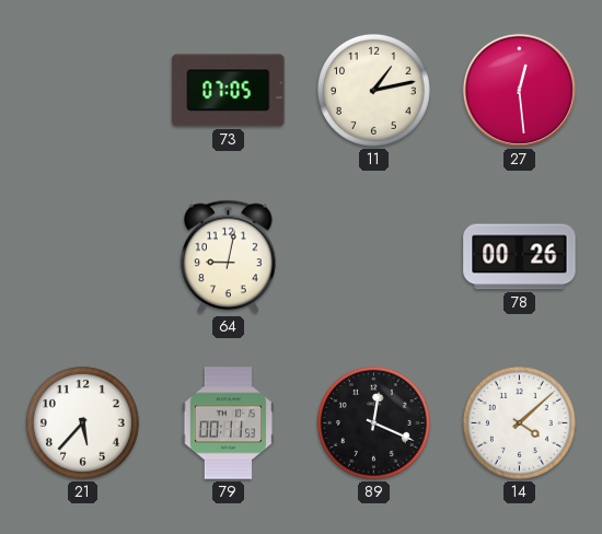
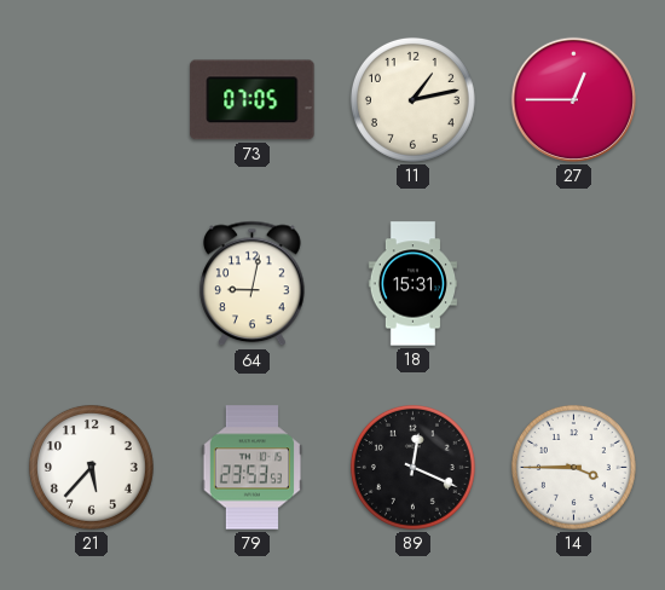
27: 12:29 -> 12:45 (573, 99)
18: none -> 15:31 (412, 284)
78: 00:26 -> none (520, 257)
79: 00:11 -> 23:53 (253, 468)
14: 4:08 -> 3:45 (573, 467)
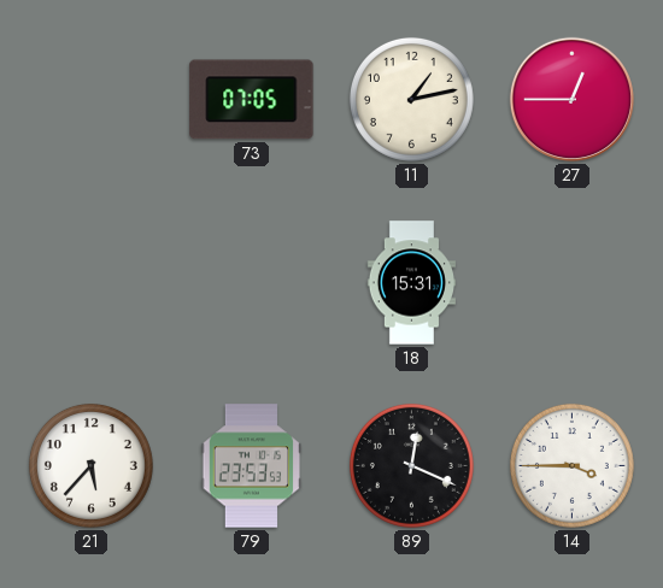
64: 9:02 -> none (253, 284)
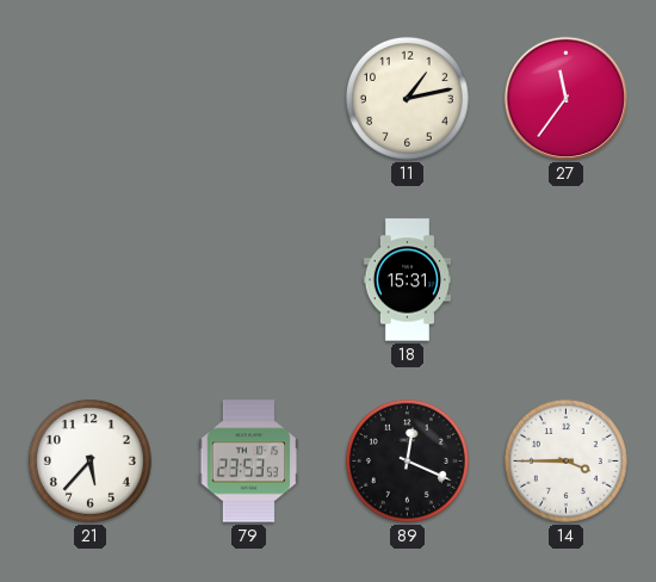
73: 07:05 -> none (252, 100)
27: 12:45 -> 11:36 (565, 98)
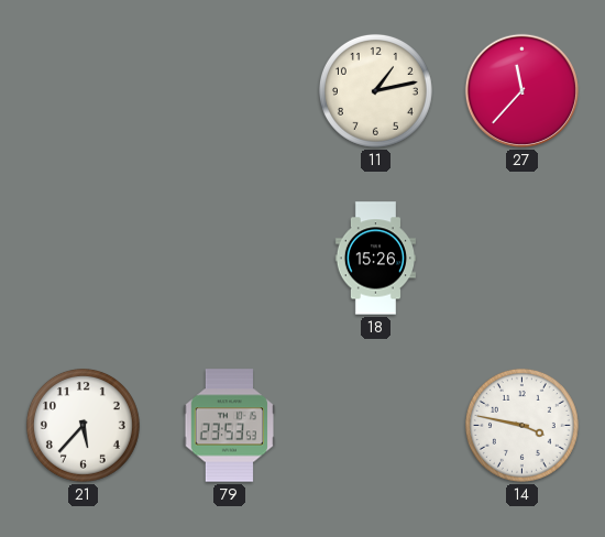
27: 11:36 -> 11:37 (521, 90)
18: 15:31 -> 15:26 (375, 259)
89: 12:19 -> none (407, 460)
14: 3:45 -> 3:47 (521, 425)
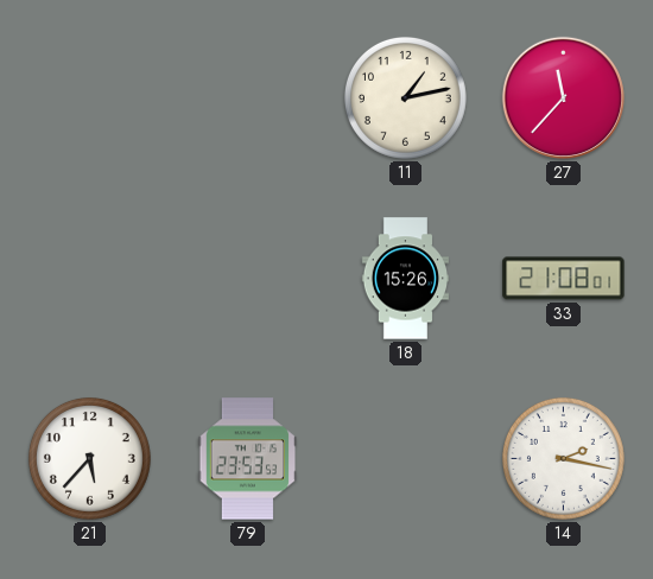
33: none -> 21:08 (564, 279)
14: 3:47 -> 2:17 (563, 458)
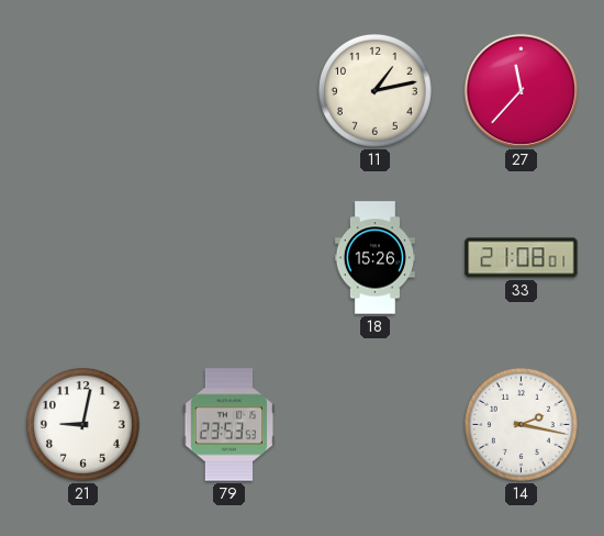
21: 5:37 -> 9:02 (82, 424)
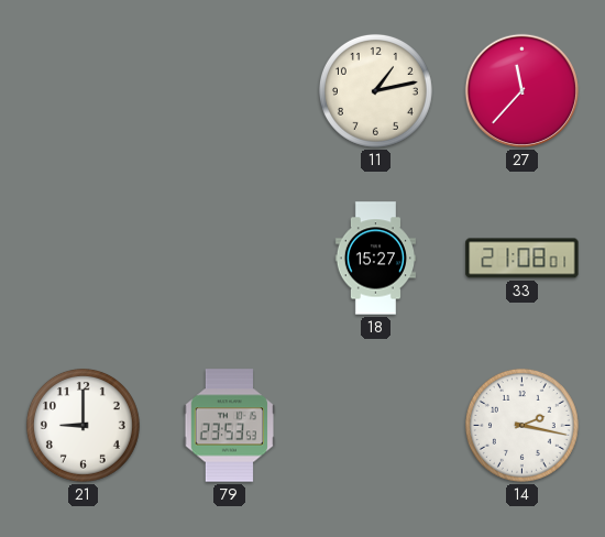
18: 15:26 -> 15:27 (375, 259)
21: 9:02 -> 9:00 (82, 425)
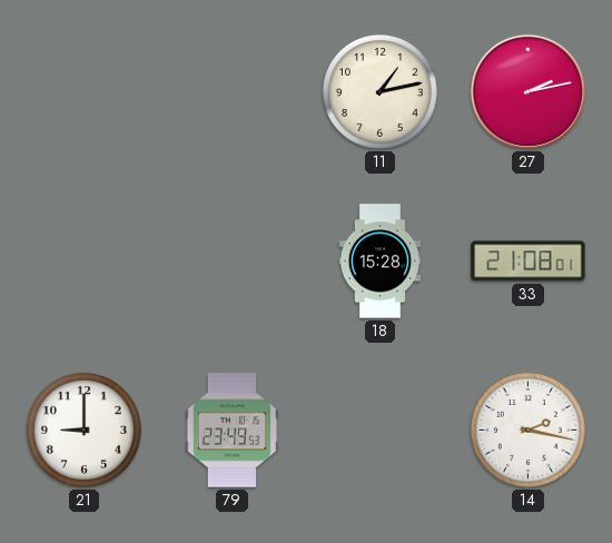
27: 11:37 -> 2:13 (527, 91)
18: 15:27 -> 15:28 (379, 261)
79: 23:53 -> 23:49 (233, 431)
